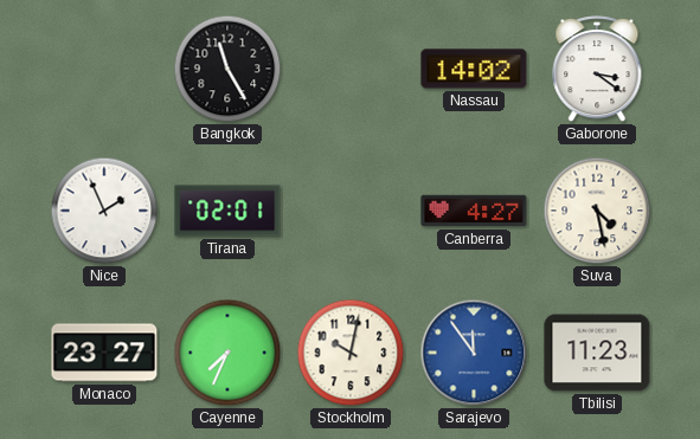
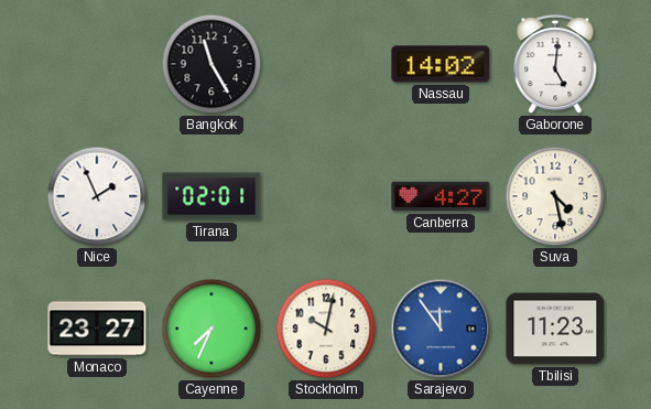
Gaborone: 3:21 -> 5:01 (555, 65)
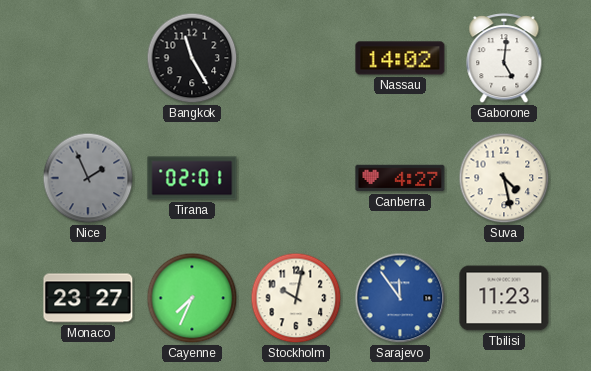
Nice dial: white -> grey (88, 178)
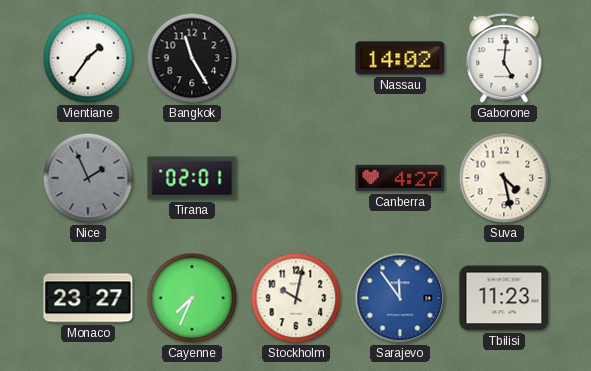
Vientiane: none -> 1:36 (88, 58)
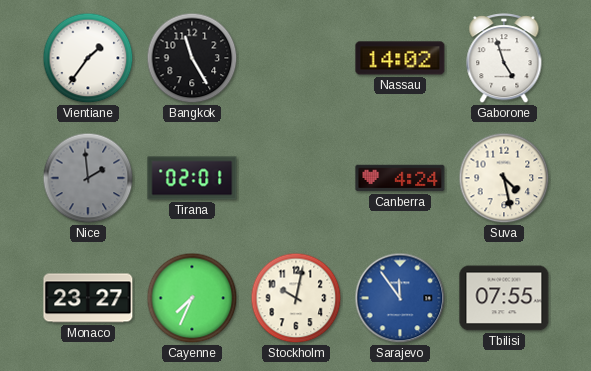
Gaborone: 5:01 -> 4:57 (504, 59)
Nice: 1:56 -> 1:59 (88, 178)
Canberra: 4:27 -> 4:24 (400, 178)
Tbilisi: 11:23 -> 07:55 (504, 298)
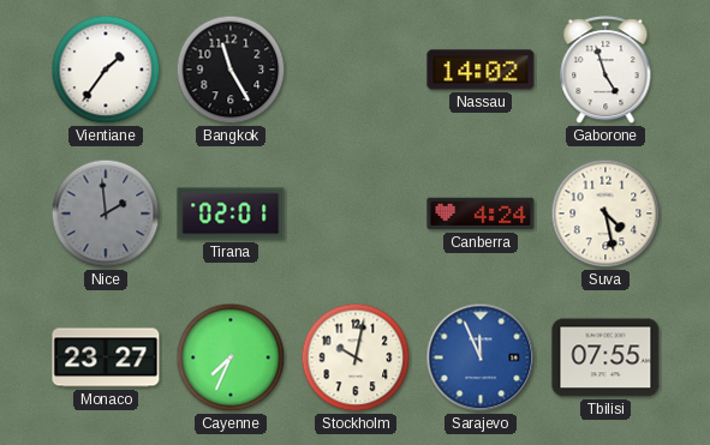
Sarajevo: 11:54 -> 11:56 (481, 357)
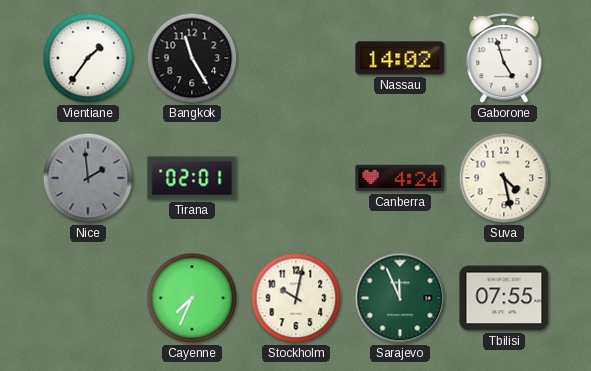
Monaco: 23:27 -> none (106, 357)
Sarajevo dial: blue -> green (400, 298)
